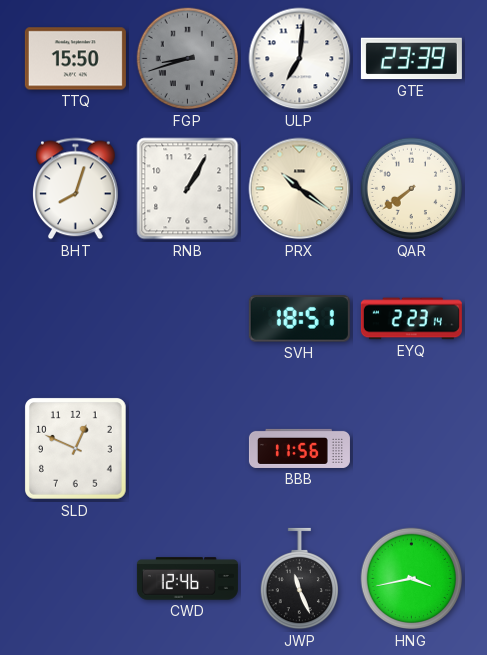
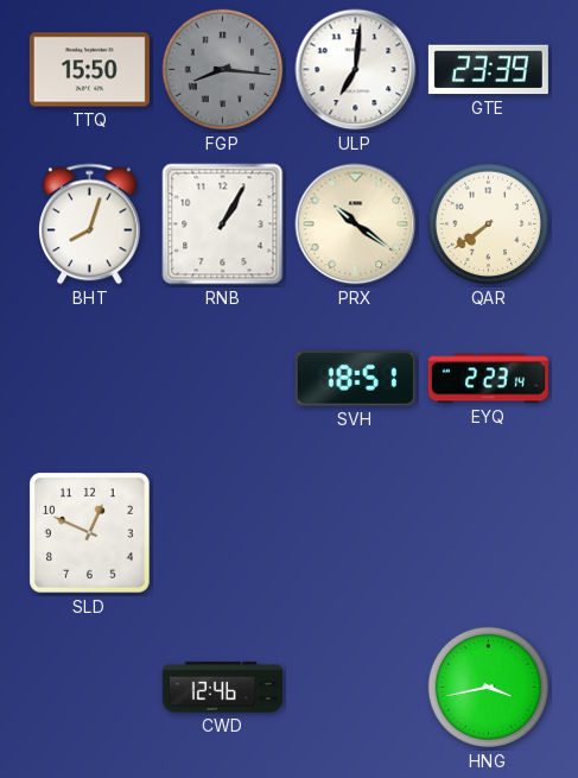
FGP: 8:42 -> 8:16 (223, 70)
BBB: 11:56 -> none (299, 448)
JWP: 11:26 -> none (299, 579)
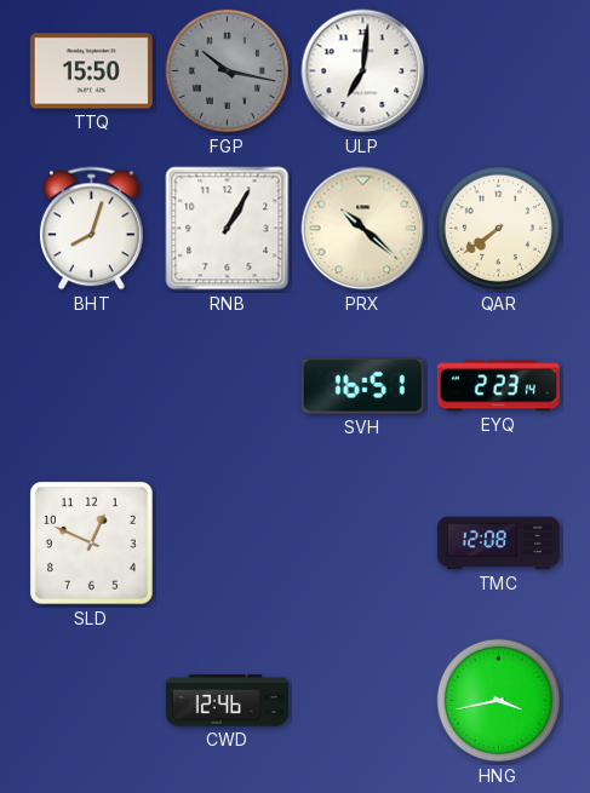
FGP: 8:16 -> 10:17 (228, 71)
GTE: 23:39 -> none (488, 70)
PRX: 10:21 -> 10:22 (363, 229)
SVH: 18:51 -> 16:51 (362, 386)
TMC: none -> 12:08 (498, 544)
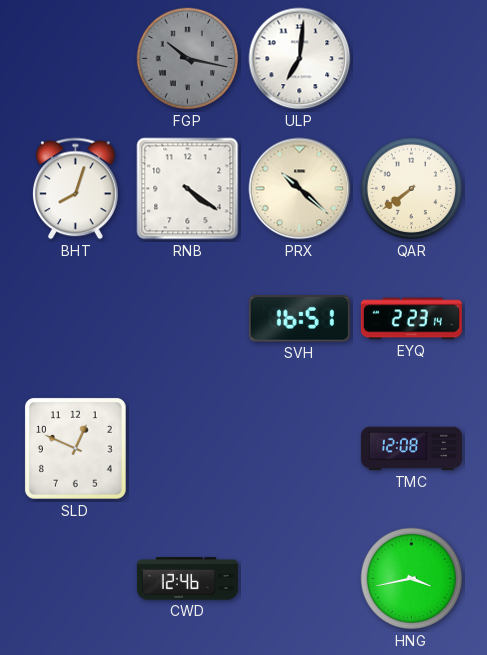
TTQ: 15:50 -> none (91, 71)
RNB: 1:05 -> 4:21 (188, 189)
